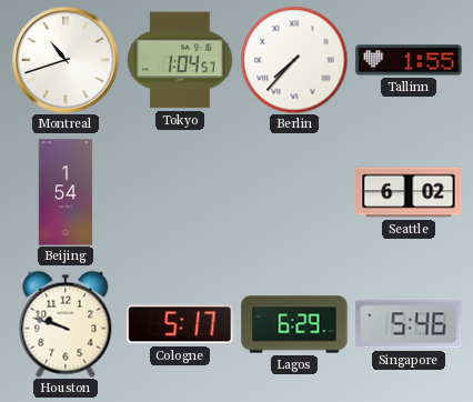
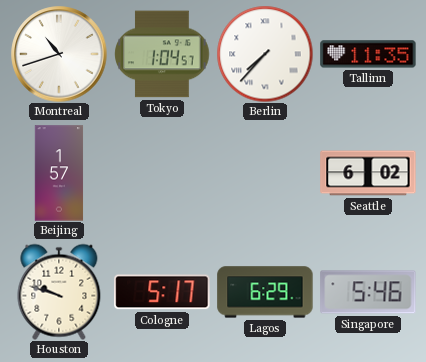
Tallinn: 1:55 -> 11:35 (368, 54)
Beijing: 1:54 -> 1:57 (59, 173)
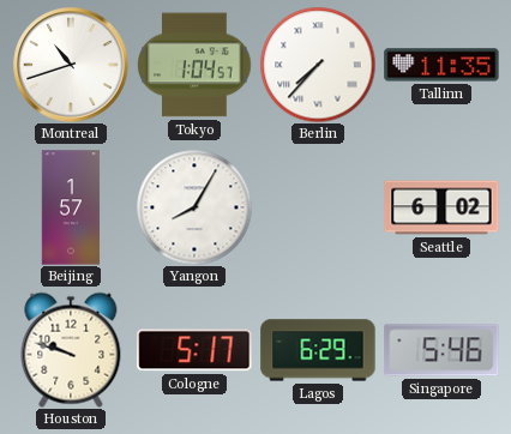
Yangon: none -> 8:05 (194, 207)
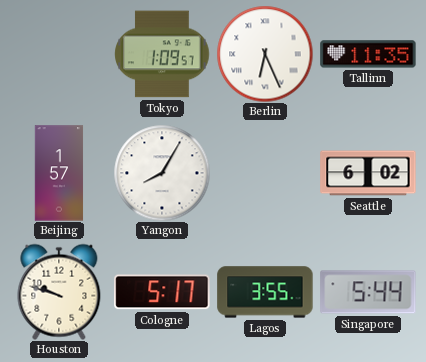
Montreal: 10:42 -> none (71, 65)
Tokyo: 1:04 -> 1:09 (162, 54)
Berlin: 7:37 -> 6:26 (265, 54)
Lagos: 6:29 -> 3:55 (265, 292)
Singapore: 5:46 -> 5:44 (368, 292)
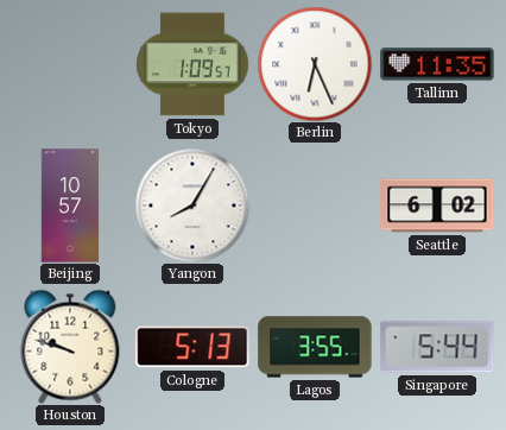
Beijing: 1:57 -> 10:57 (70, 205)
Cologne: 5:17 -> 5:13 (192, 347)
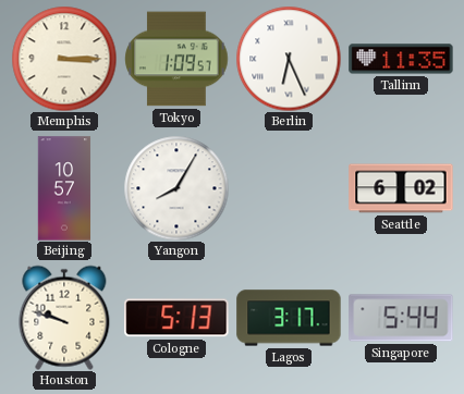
Memphis: none -> 3:15 (64, 59)
Lagos: 3:55 -> 3:17 (289, 318)
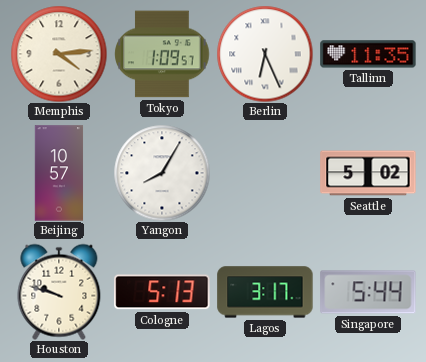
Memphis: 3:15 -> 4:14 (59, 54)
Seattle: 6:02 -> 5:02 (368, 173)
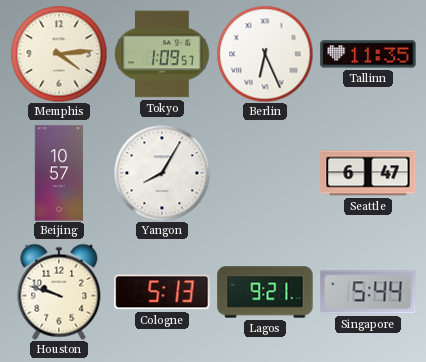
Seattle: 5:02 -> 6:47 (368, 173)
Lagos: 3:17 -> 9:21 (265, 292)
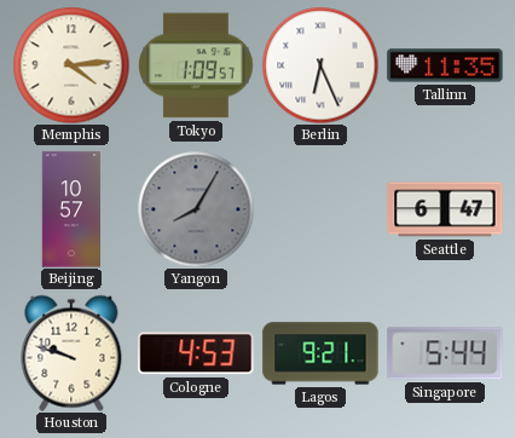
Yangon dial: white -> grey (196, 209)
Cologne: 5:13 -> 4:53 (196, 353)
